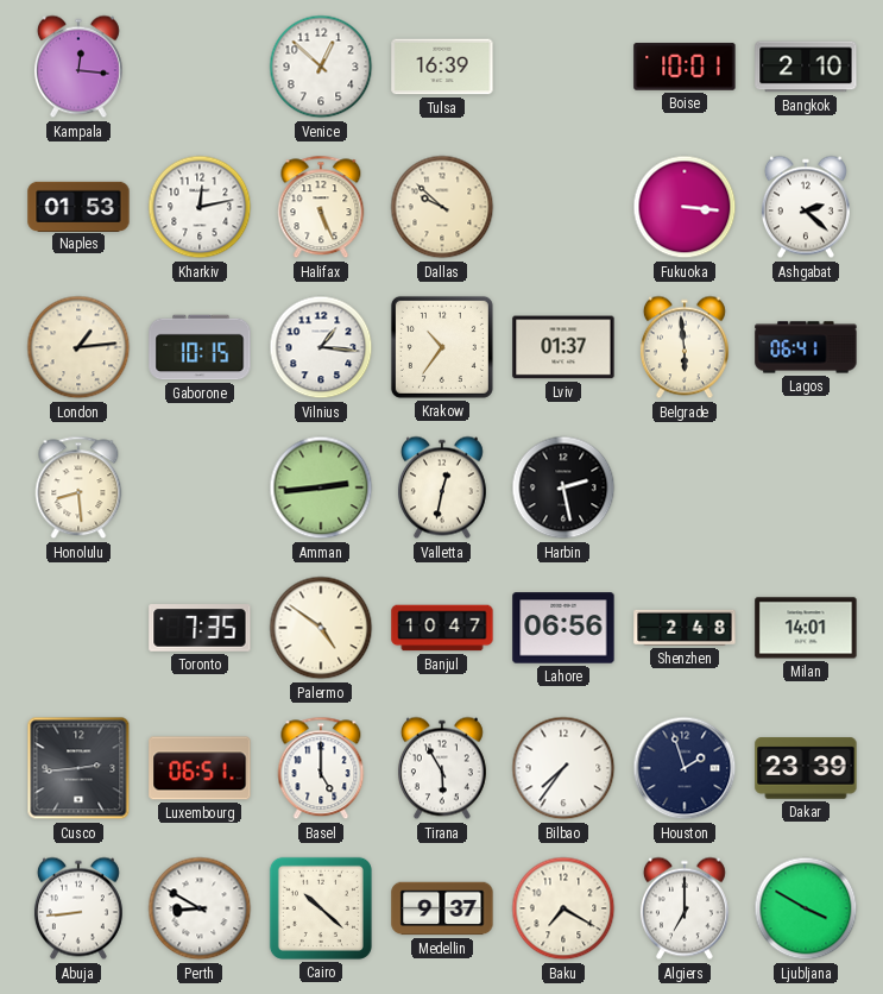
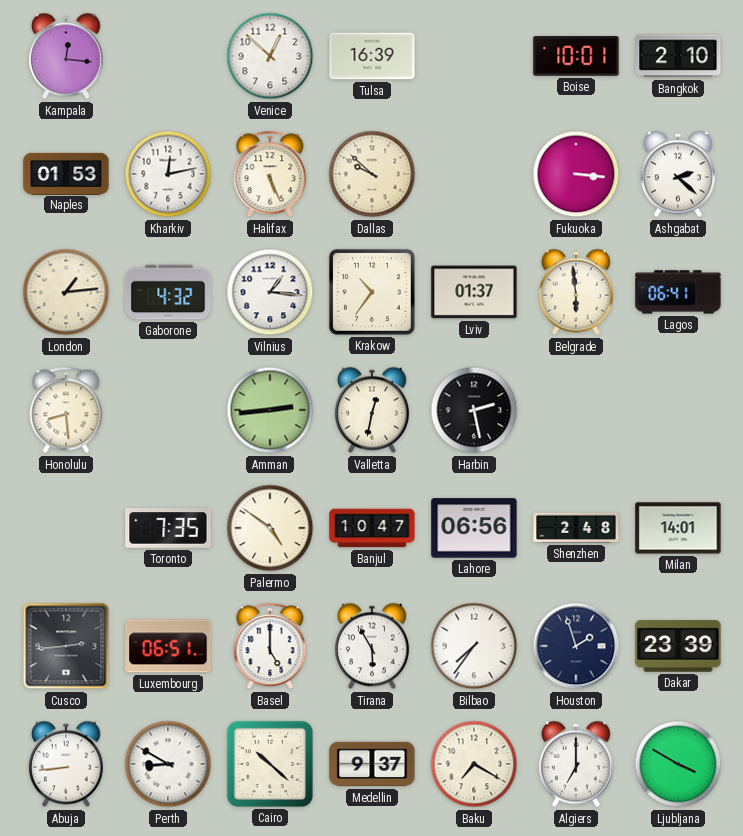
Gaborone: 10:15 -> 4:32 (168, 292)
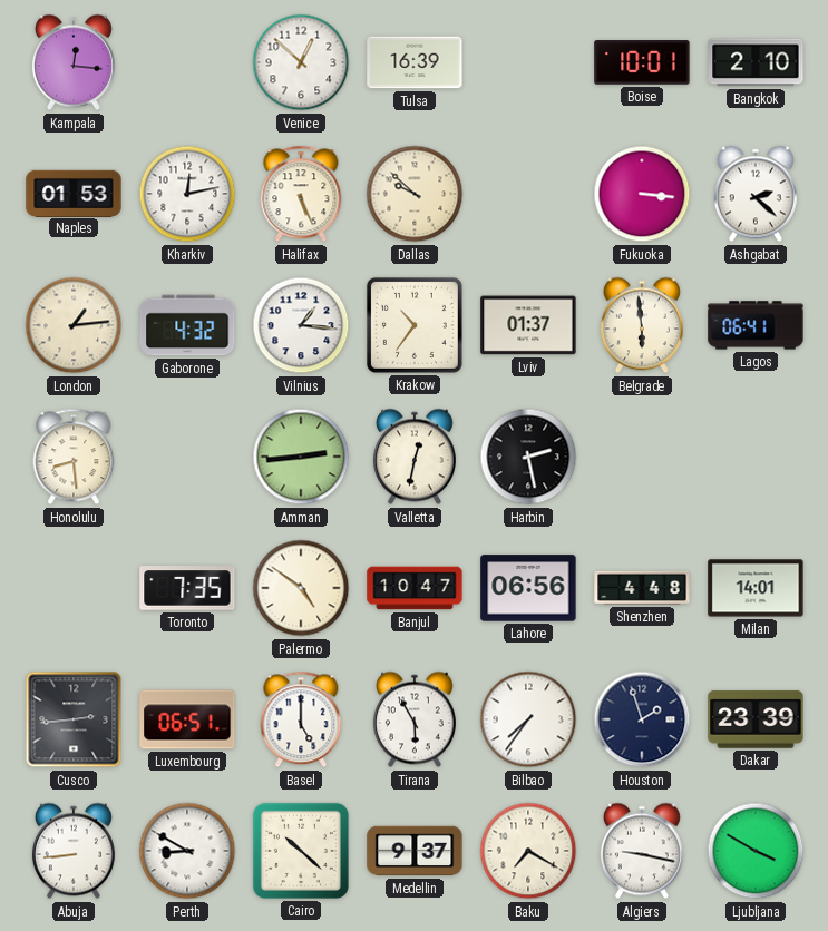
Shenzhen: 2:48 -> 4:48 (642, 588)
Algiers: 7:00 -> 9:17 (642, 851)
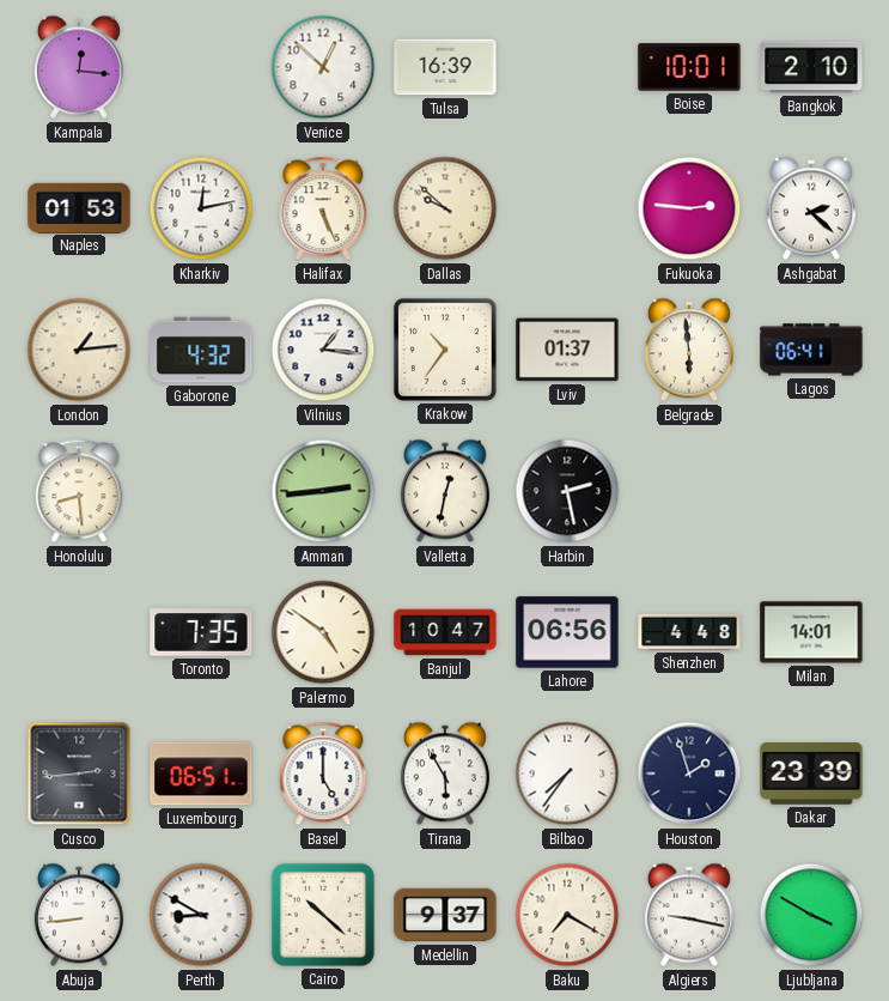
Fukuoka: 3:16 -> 2:46 (689, 208)
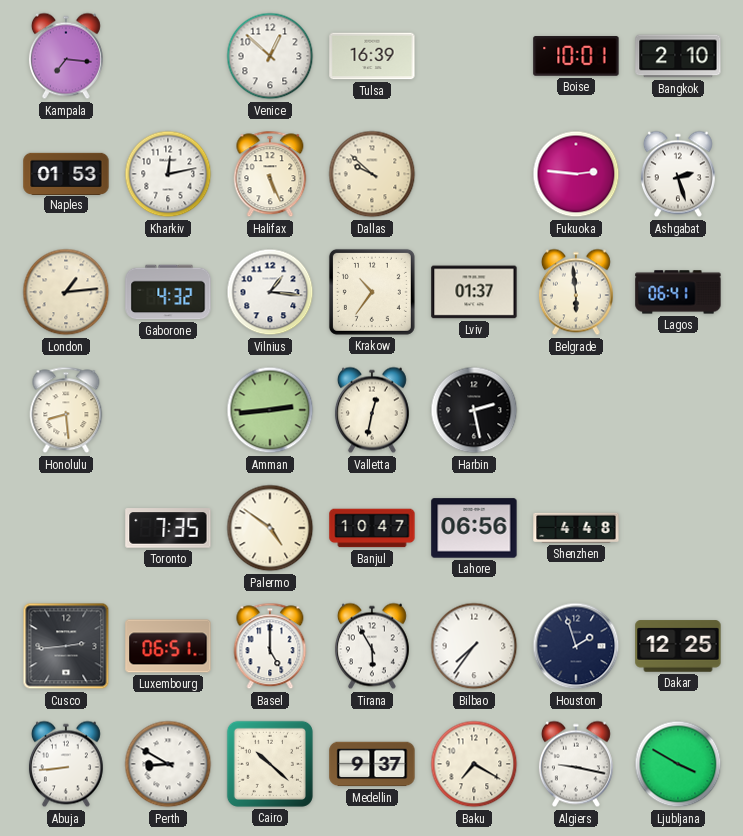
Kampala: 12:16 -> 7:16 (66, 56)
Ashgabat: 2:22 -> 2:27 (678, 174)
Milan: 14:01 -> none (811, 632)
Dakar: 23:39 -> 12:25 (678, 646)
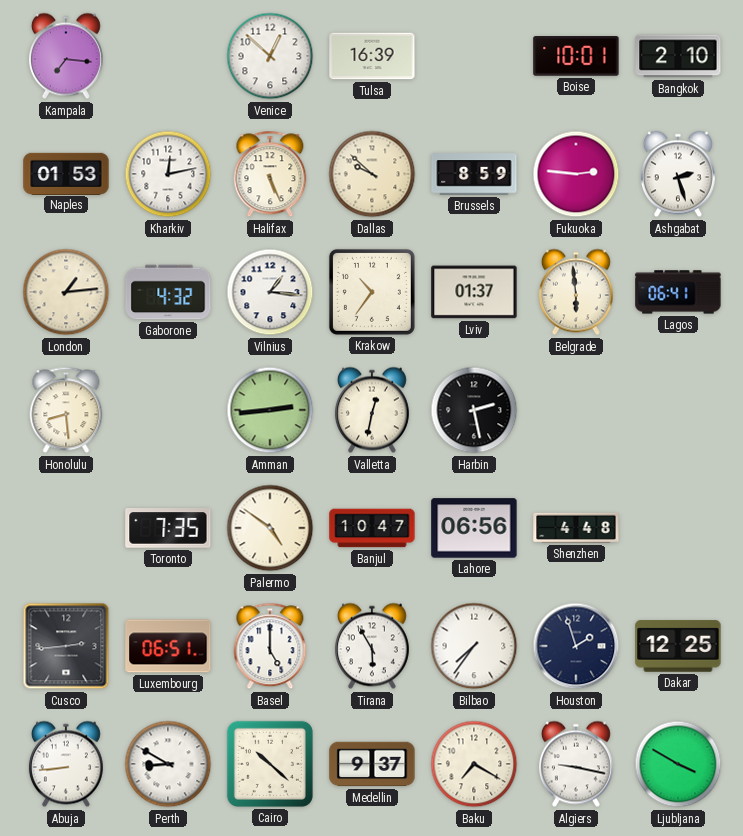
Brussels: none -> 8:59 (474, 174)
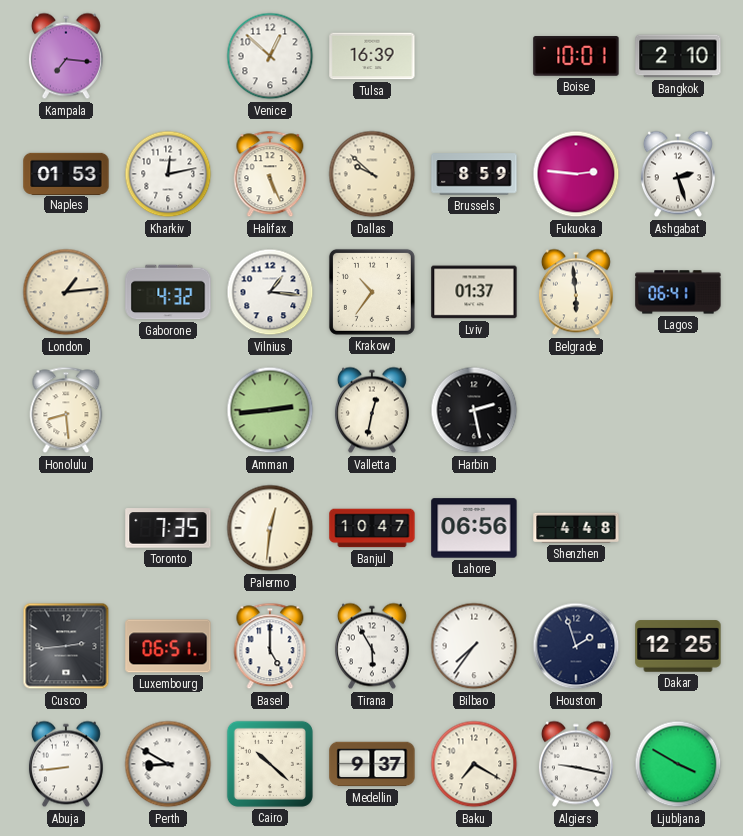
Palermo: 4:51 -> 12:31 (270, 528)
